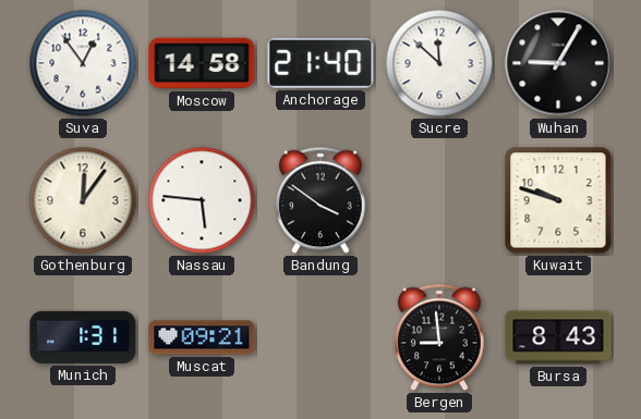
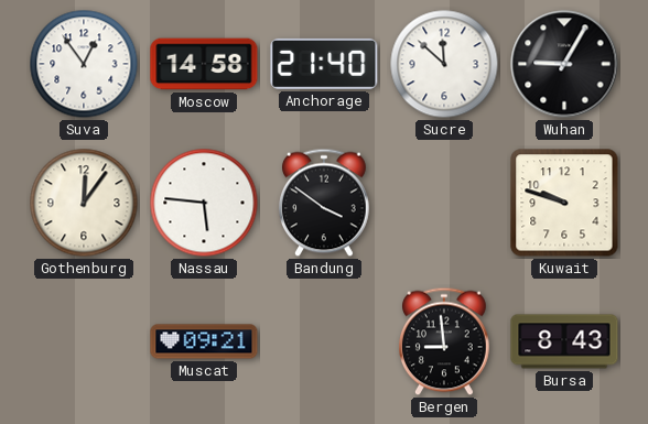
Munich: 1:31 -> none (83, 337)
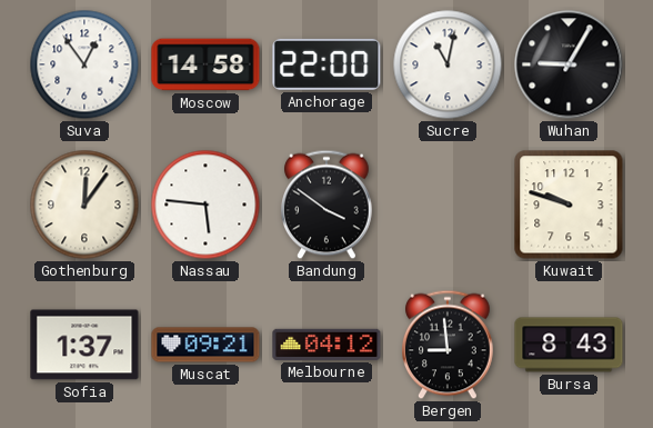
Anchorage: 21:40 -> 22:00 (326, 64)
Sucre: 11:52 -> 11:02 (448, 64)
Sofia: none -> 1:37 (84, 345)
Melbourne: none -> 04:12 (326, 345)
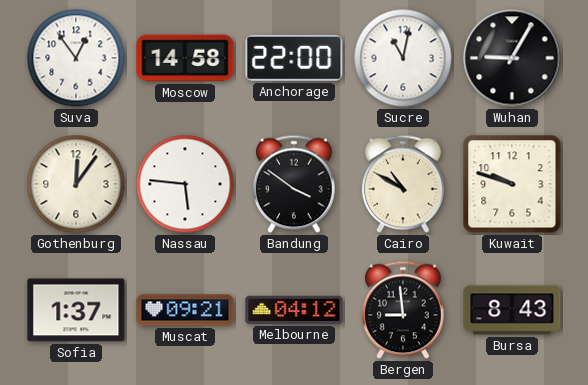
Cairo: none -> 10:50 (404, 184)
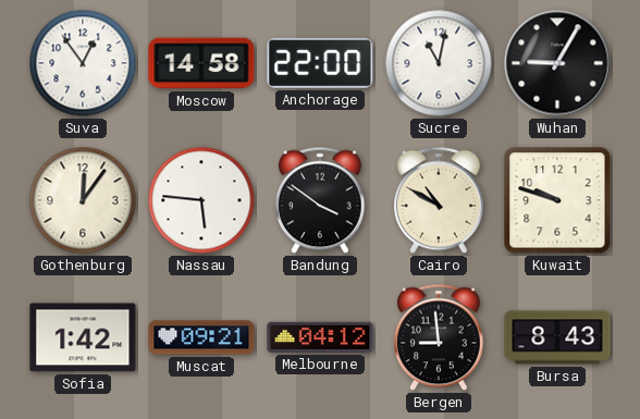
Sofia: 1:37 -> 1:42 (83, 337)
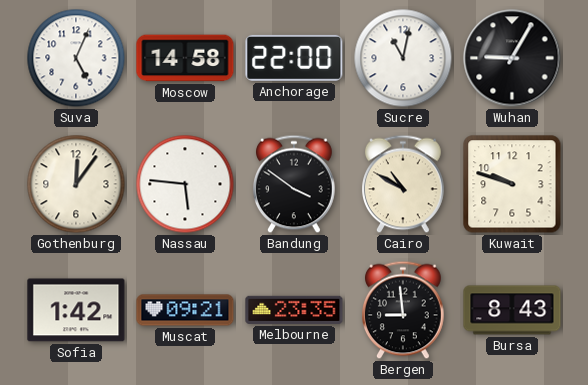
Suva: 12:54 -> 5:04 (76, 58)
Melbourne: 04:12 -> 23:35 (294, 310)
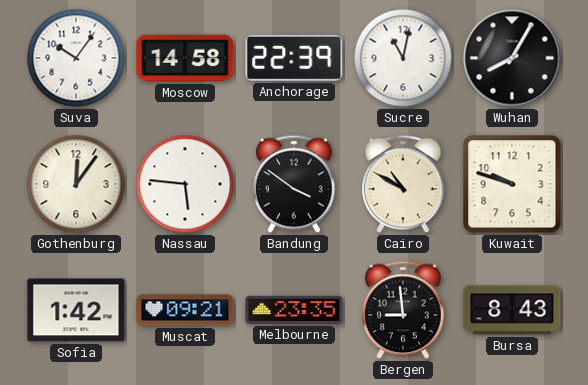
Suva: 5:04 -> 10:06 (76, 58)
Anchorage: 22:00 -> 22:39 (294, 58)
Wuhan: 9:05 -> 8:05 (512, 58)
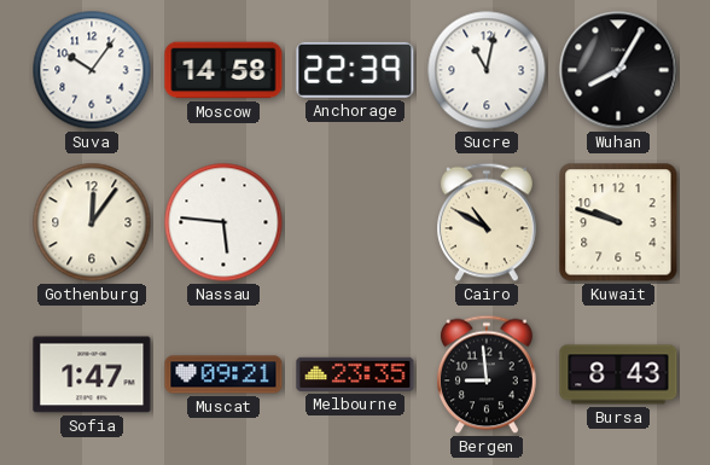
Bandung: 3:51 -> none (295, 184)
Sofia: 1:42 -> 1:47 (92, 374)
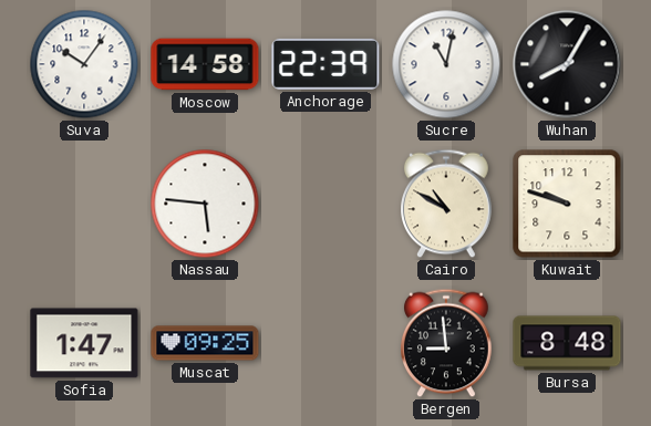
Gothenburg: 12:06 -> none (92, 222)
Muscat: 09:21 -> 09:25 (205, 343)
Melbourne: 23:35 -> none (355, 374)
Bursa: 8:43 -> 8:48 (567, 343)
